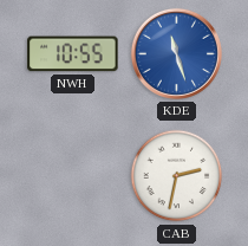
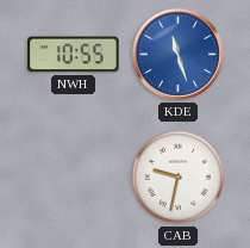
CAB: 2:32 -> 9:32 (179, 178)
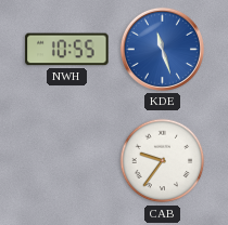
CAB: 9:32 -> 9:36 (163, 161)
